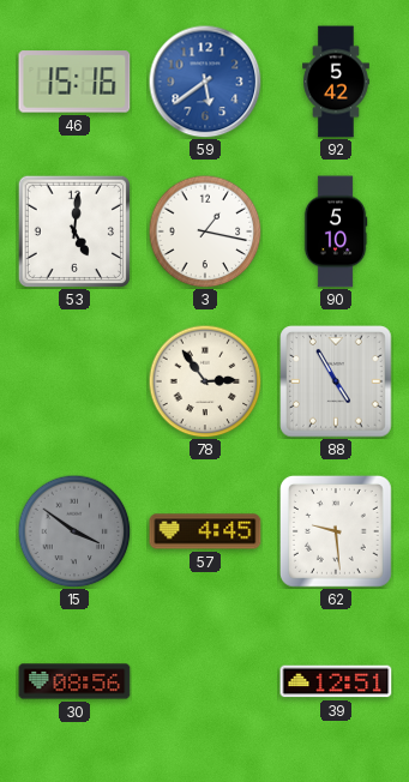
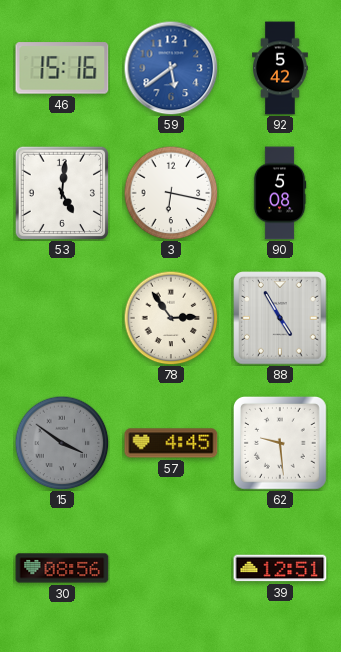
3: 1:17 -> 6:17 (171, 193)
90: 5:10 -> 5:08 (280, 193)
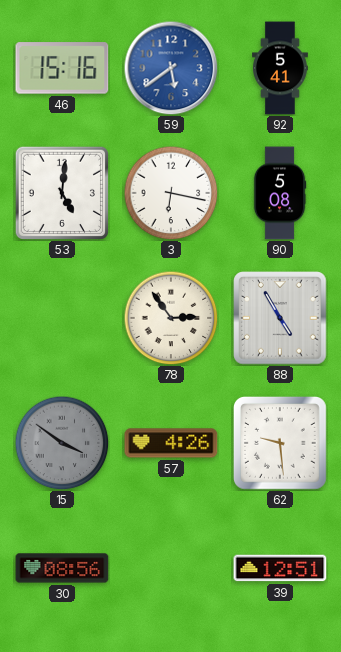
92: 5:42 -> 5:41 (281, 68)
57: 4:45 -> 4:26 (171, 443)
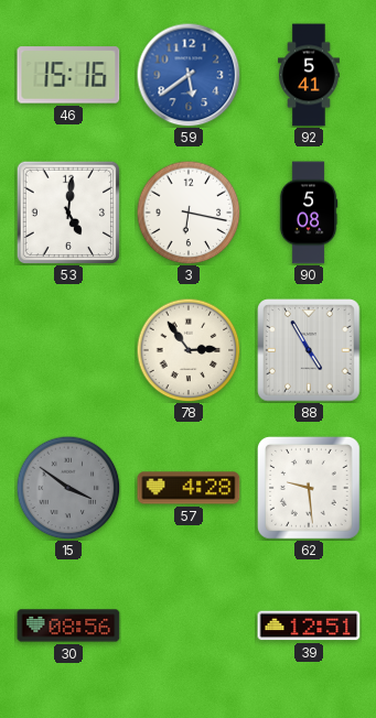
57: 4:26 -> 4:28 (189, 488)
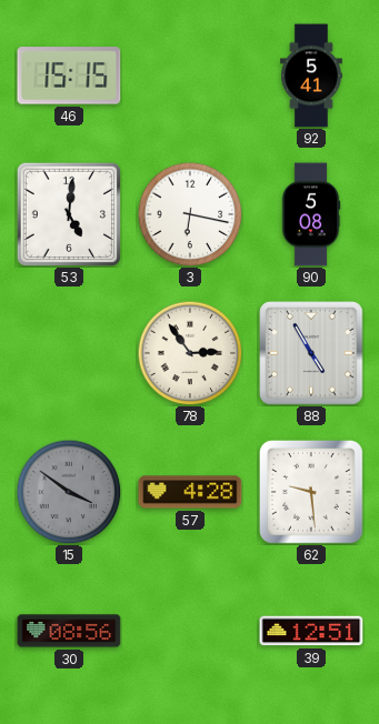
46: 15:16 -> 15:15 (69, 76)
59: 5:39 -> none (189, 75)
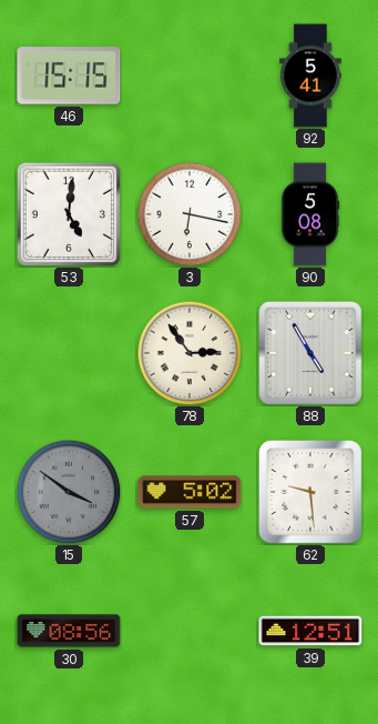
57: 4:28 -> 5:02 (190, 492)
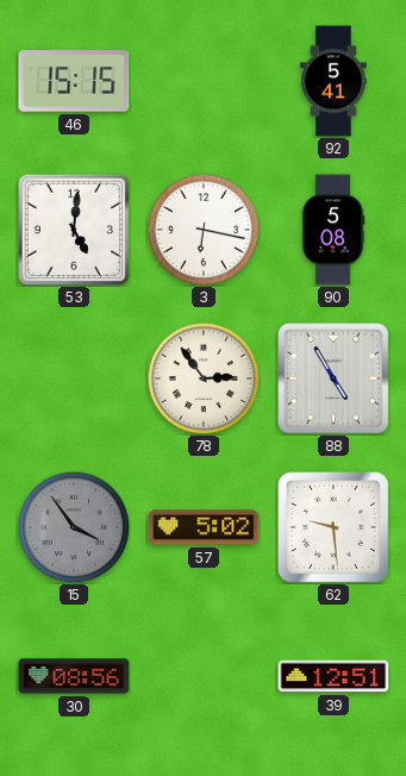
15: 3:51 -> 3:54 (74, 527)
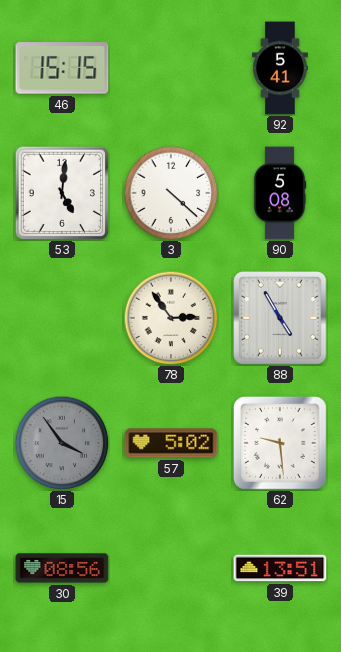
3: 6:17 -> 4:22 (171, 193)
39: 12:51 -> 13:51 (280, 568)
